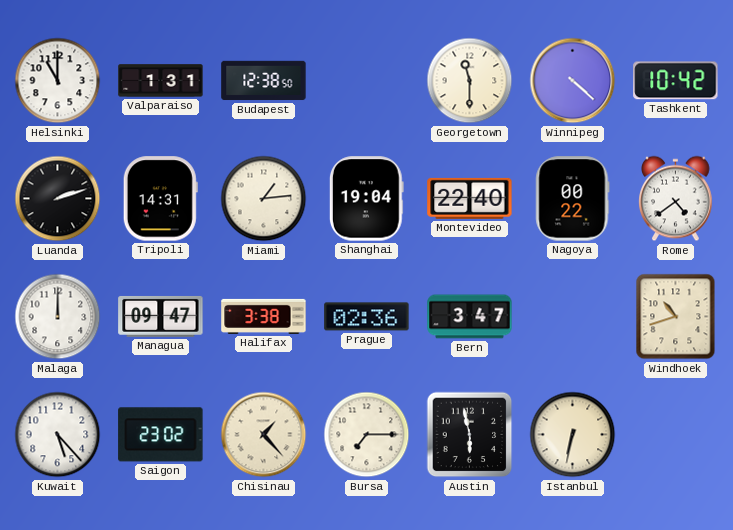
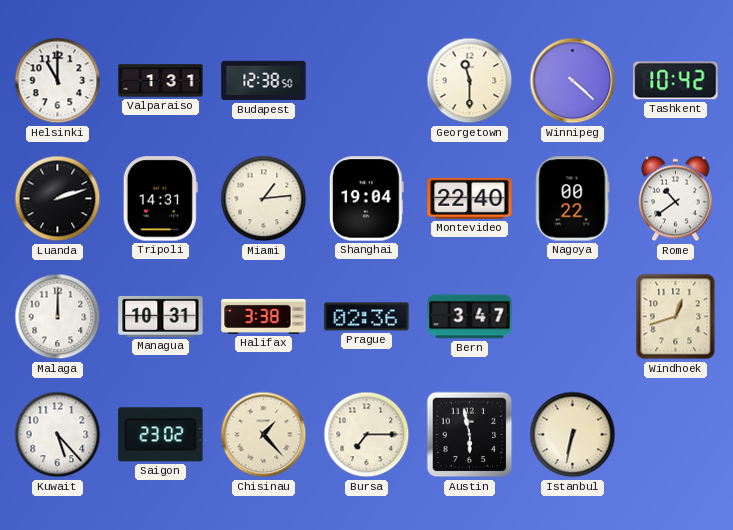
Rome: 4:39 -> 10:39 (676, 199)
Managua: 09:47 -> 10:31 (161, 316)
Windhoek: 10:42 -> 12:42 (676, 317)
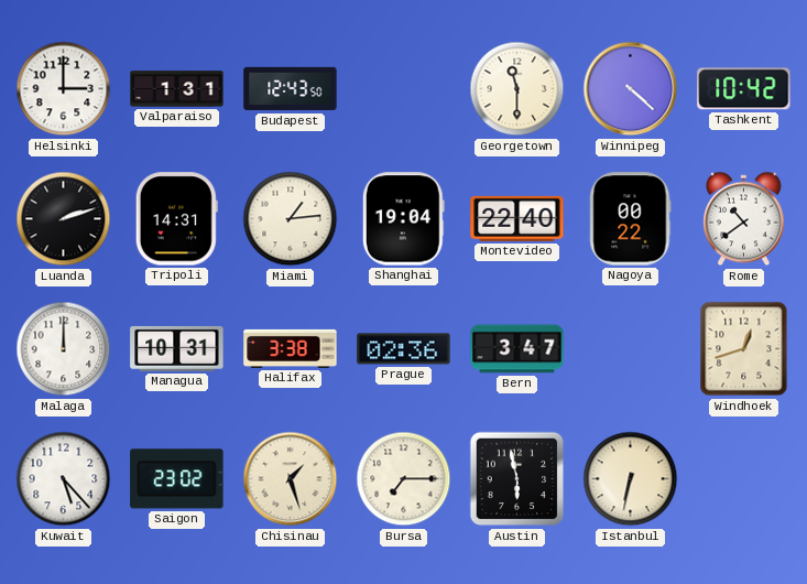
Helsinki: 11:00 -> 3:00 (64, 89)
Budapest: 12:38 -> 12:43 (291, 89)
Chisinau: 1:23 -> 1:27 (291, 479)
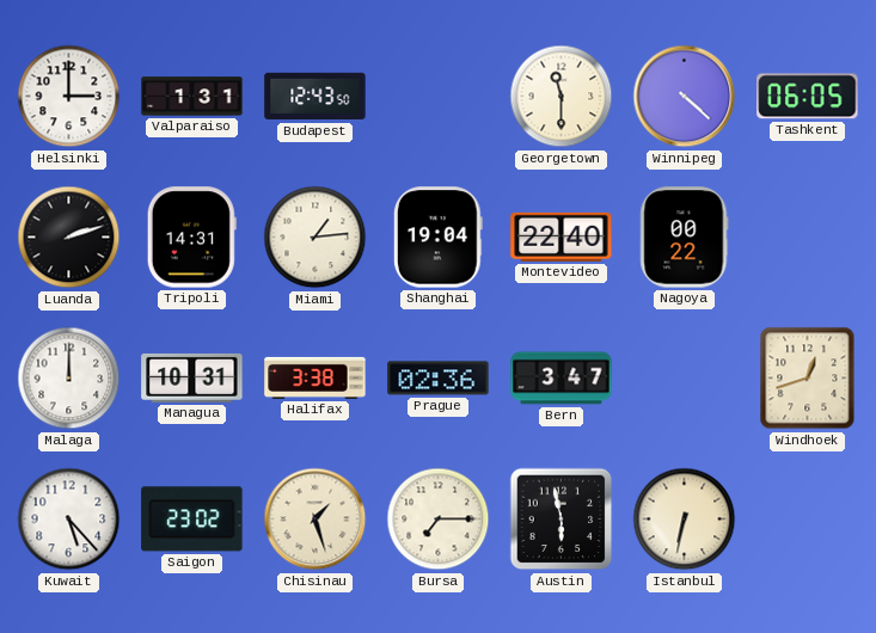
Tashkent: 10:42 -> 06:05 (808, 97)
Rome: 10:39 -> none (744, 219)
